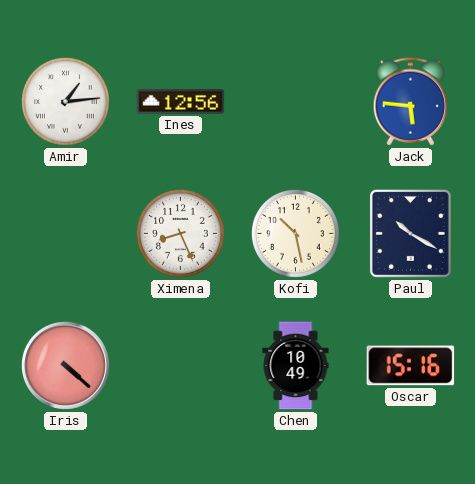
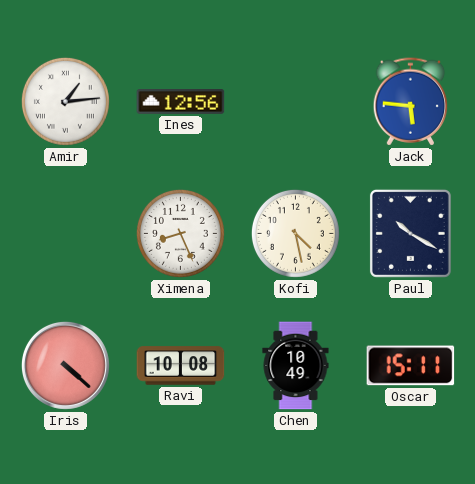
Kofi: 10:28 -> 4:28 (295, 233)
Ravi: none -> 10:08 (181, 366)
Oscar: 15:16 -> 15:11 (411, 366)
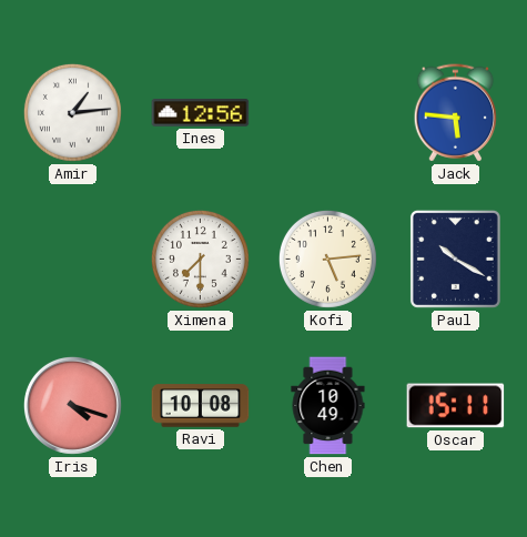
Ximena: 8:26 -> 7:30 (200, 259)
Kofi: 4:28 -> 5:14 (327, 259)
Iris: 4:22 -> 4:18 (72, 405)
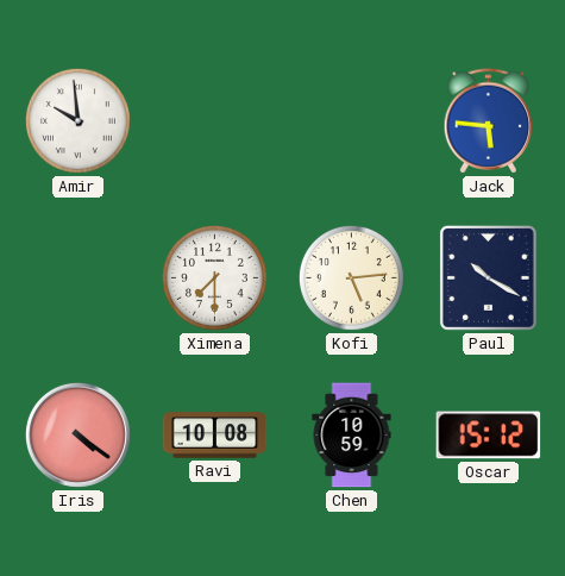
Amir: 1:14 -> 9:59 (77, 120)
Ines: 12:56 -> none (201, 113)
Iris: 4:18 -> 4:21 (77, 434)
Chen: 10:49 -> 10:59 (352, 436)
Oscar: 15:11 -> 15:12 (489, 436)
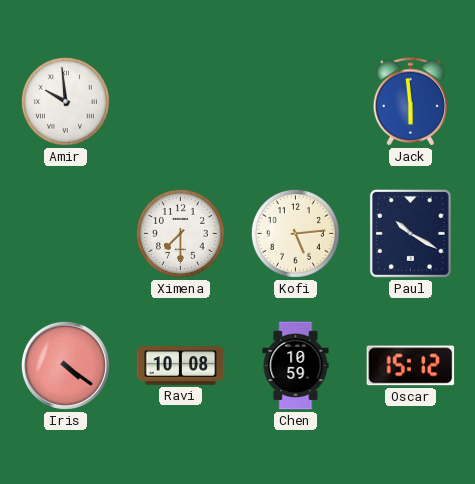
Jack: 5:46 -> 5:59 (411, 102)
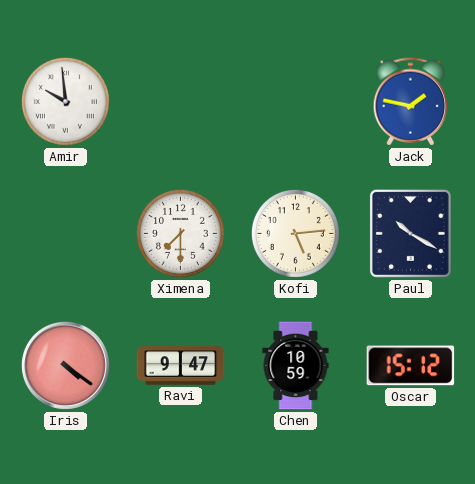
Jack: 5:59 -> 1:47 (411, 102)
Ravi: 10:08 -> 9:47 (181, 366)
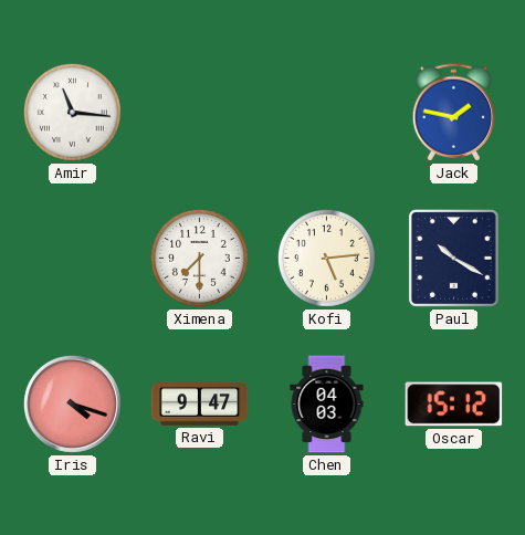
Amir: 9:59 -> 11:16 (72, 112)
Iris: 4:21 -> 4:18 (72, 403)
Chen: 10:59 -> 04:03 (327, 405)
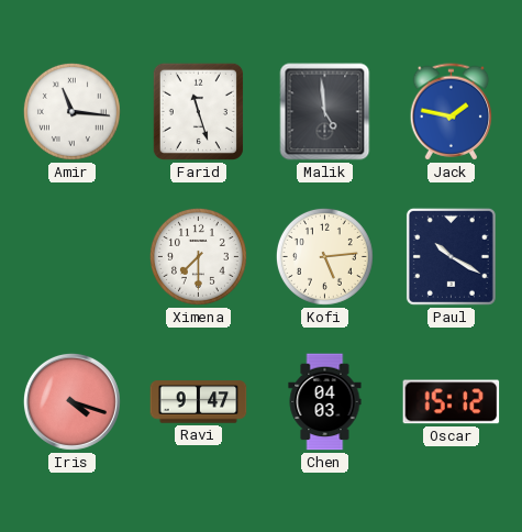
Farid: none -> 11:27 (198, 111)
Malik: none -> 4:59 (325, 112)
